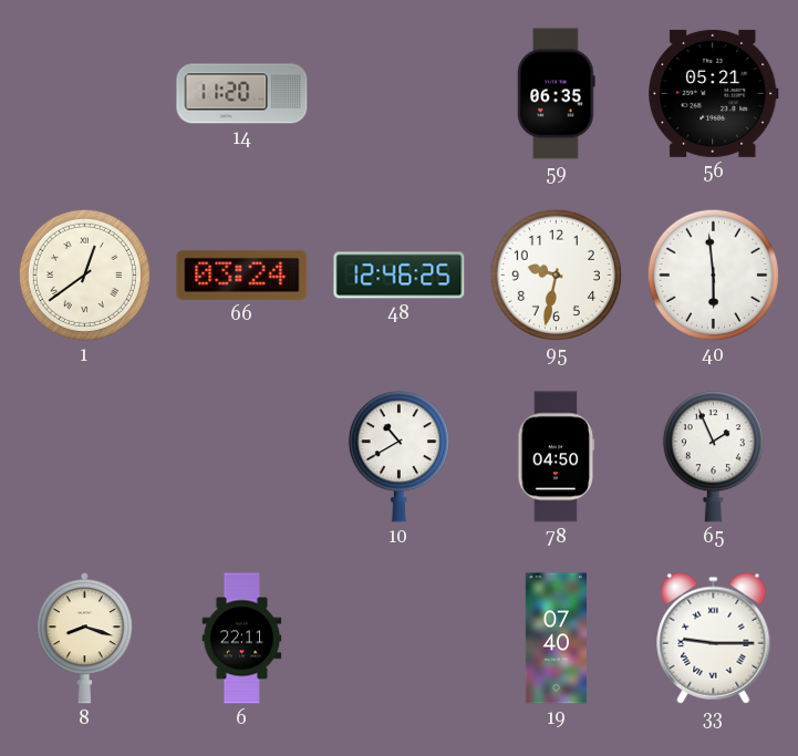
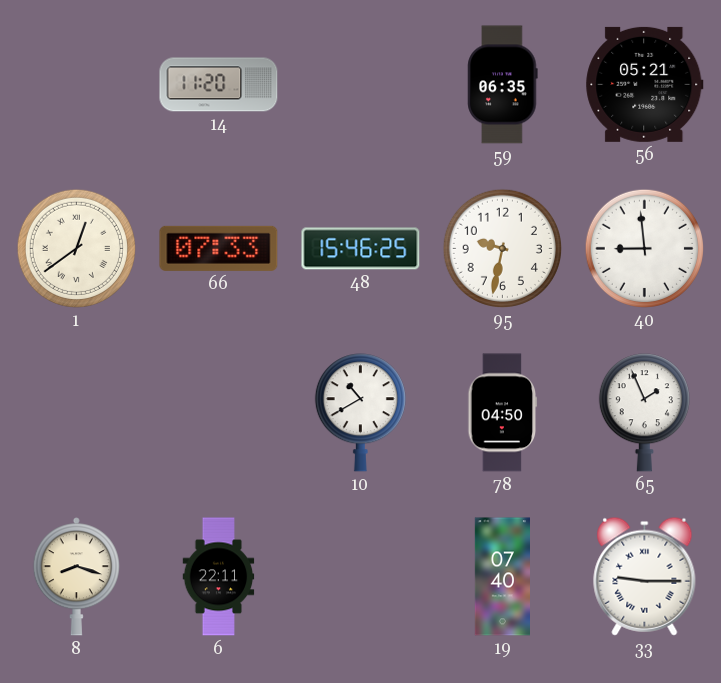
66: 03:24 -> 07:33 (219, 248)
48: 12:46 -> 15:46 (361, 249)
40: 5:59 -> 8:59 (644, 248)
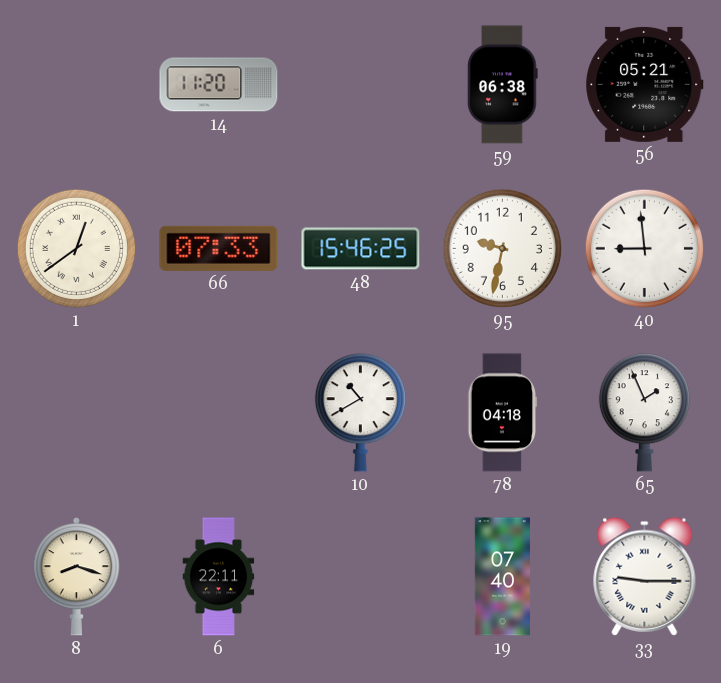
59: 06:35 -> 06:38 (503, 85)
78: 04:50 -> 04:18 (503, 413)
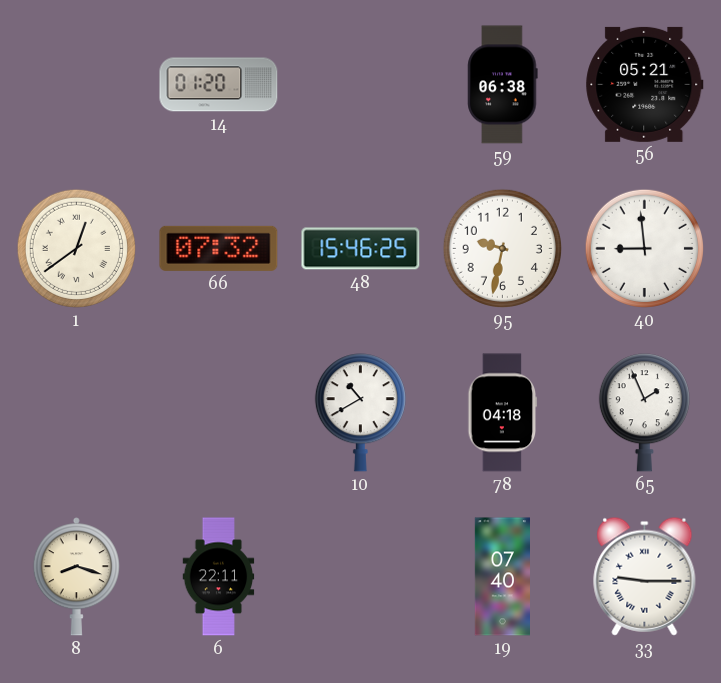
14: 11:20 -> 01:20 (219, 85)
66: 07:33 -> 07:32 (219, 248)
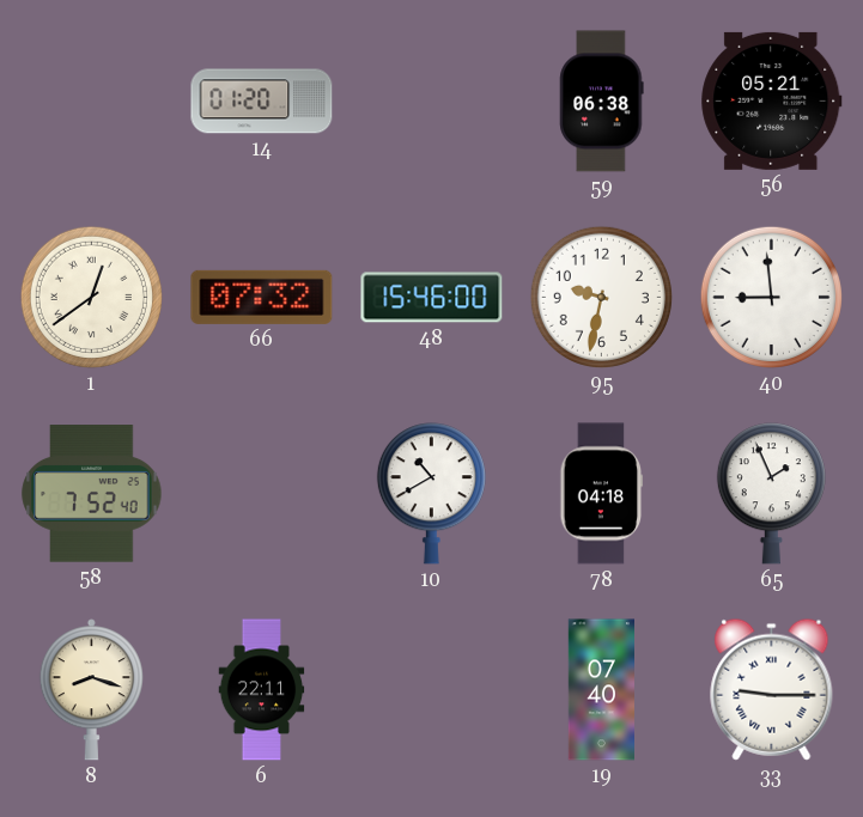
48: 15:46:25 -> 15:46:00 (432, 298)
58: none -> 7:52 (92, 494)
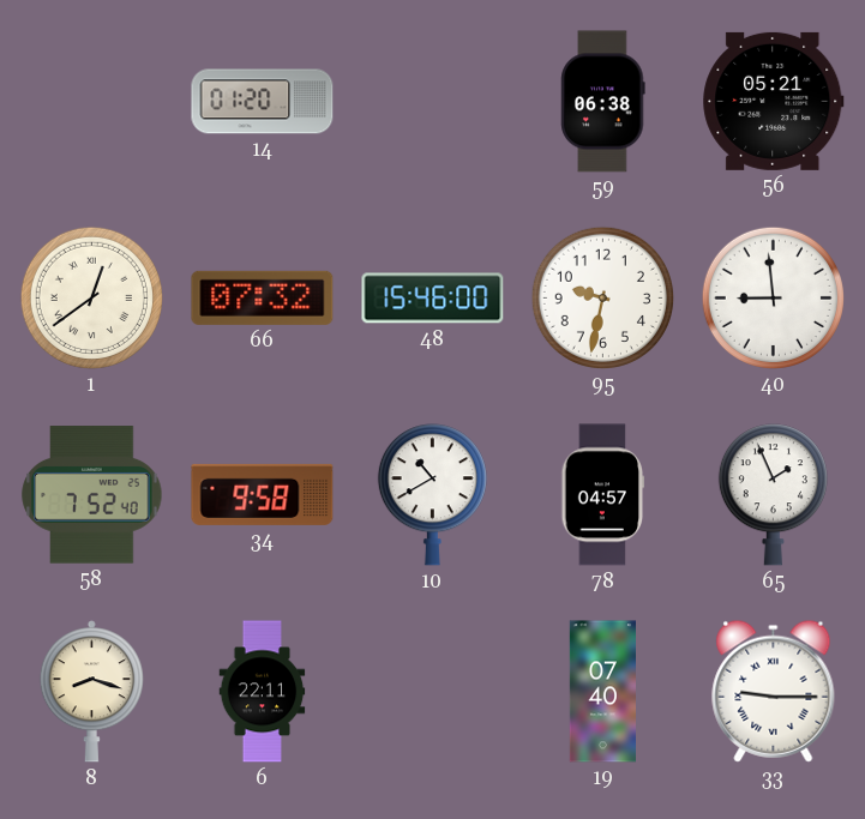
34: none -> 9:58 (263, 494)
78: 04:18 -> 04:57 (603, 495)
